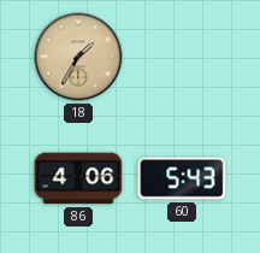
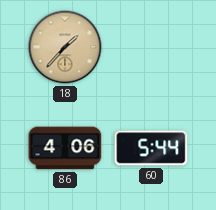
18: 1:35 -> 1:37 (65, 47)
60: 5:43 -> 5:44 (151, 148)
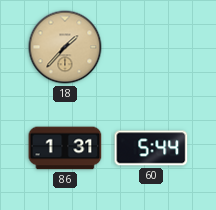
86: 4:06 -> 1:31 (65, 148)
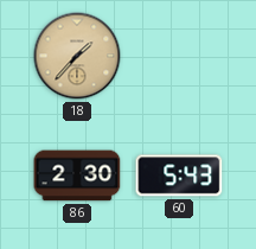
86: 1:31 -> 2:30 (77, 175)
60: 5:44 -> 5:43 (179, 175)
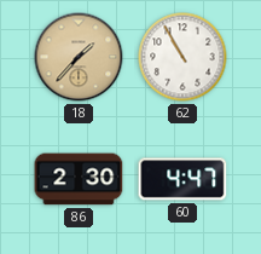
62: none -> 10:55 (182, 57)
60: 5:43 -> 4:47 (182, 179)
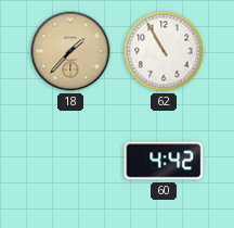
86: 2:30 -> none (79, 179)
60: 4:47 -> 4:42 (164, 161)
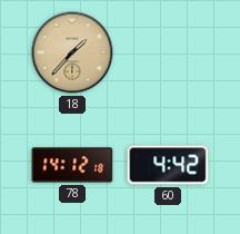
62: 10:55 -> none (164, 51)
78: none -> 14:12 (72, 165)
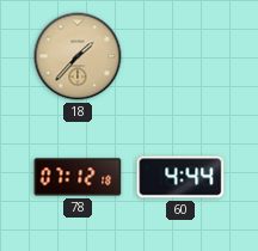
78: 14:12 -> 07:12 (78, 177)
60: 4:42 -> 4:44 (180, 177)
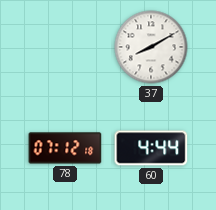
18: 1:37 -> none (78, 56)
37: none -> 8:10 (151, 47)
